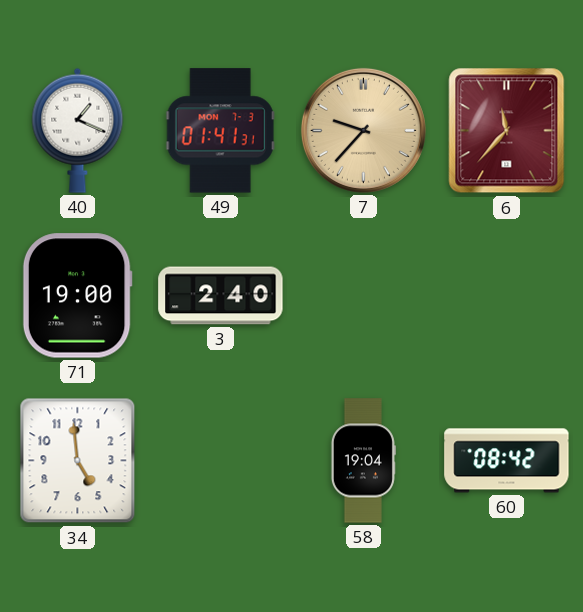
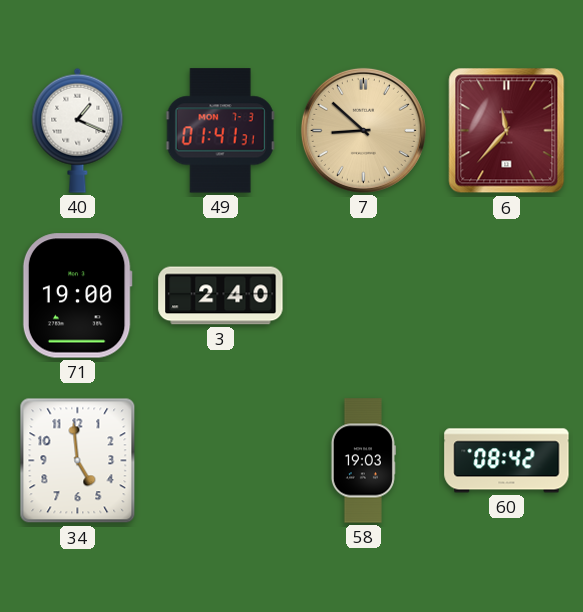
7: 9:37 -> 8:52 (363, 130)
58: 19:04 -> 19:03 (363, 461)
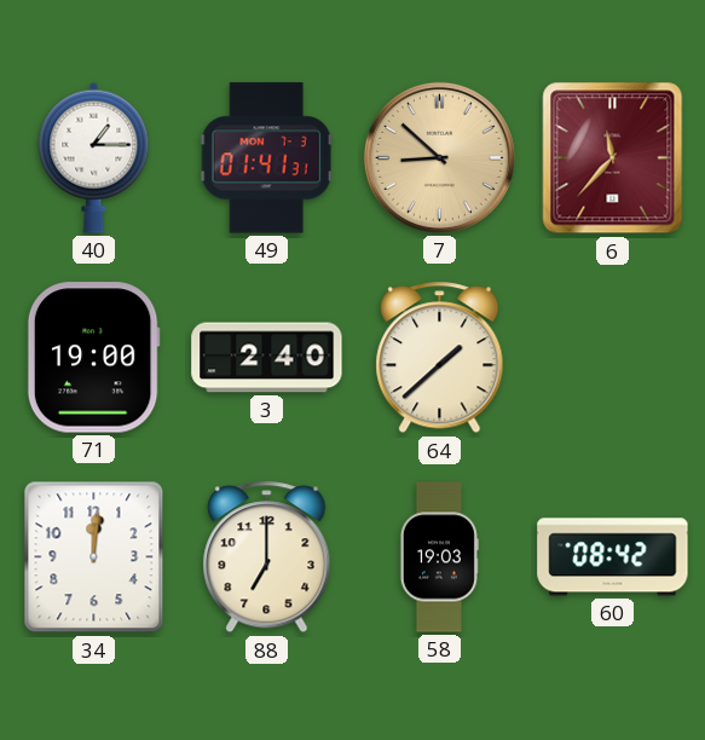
40: 1:19 -> 1:15 (94, 157)
64: none -> 1:38 (440, 358)
34: 4:59 -> 12:01 (94, 557)
88: none -> 7:00 (267, 557)
